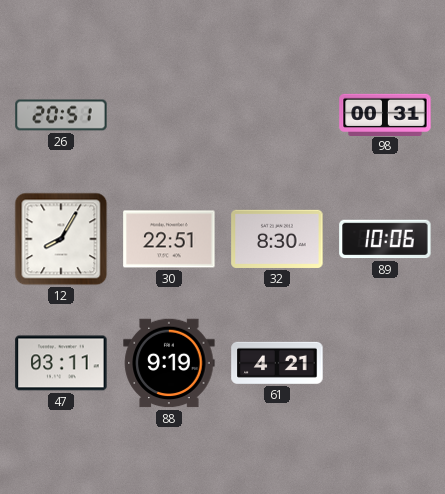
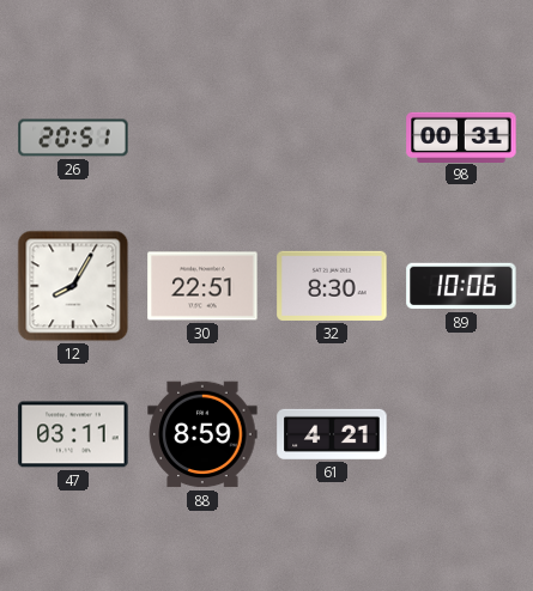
88: 9:19 -> 8:59 (202, 434)
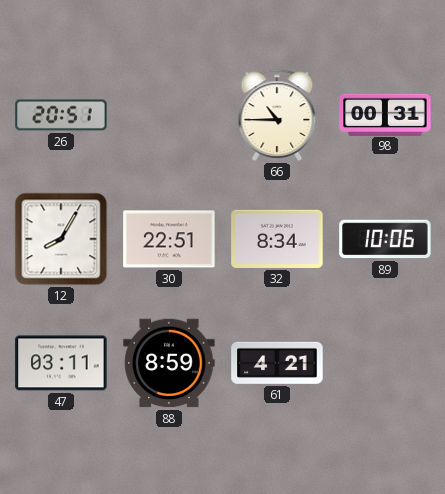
66: none -> 10:45 (277, 115)
32: 8:30 -> 8:34 (277, 239)
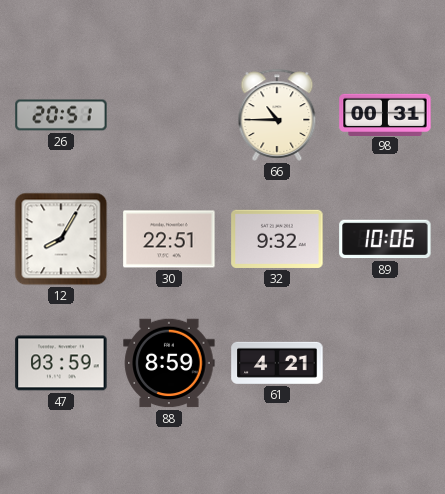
32: 8:34 -> 9:32 (277, 239)
47: 03:11 -> 03:59 (61, 363)
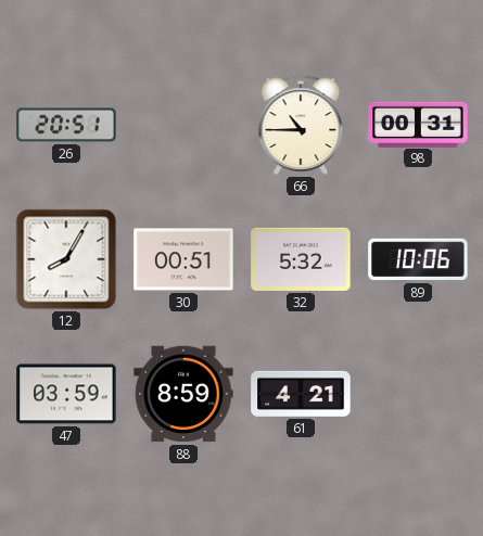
30: 22:51 -> 00:51 (183, 259)
32: 9:32 -> 5:32 (301, 259)
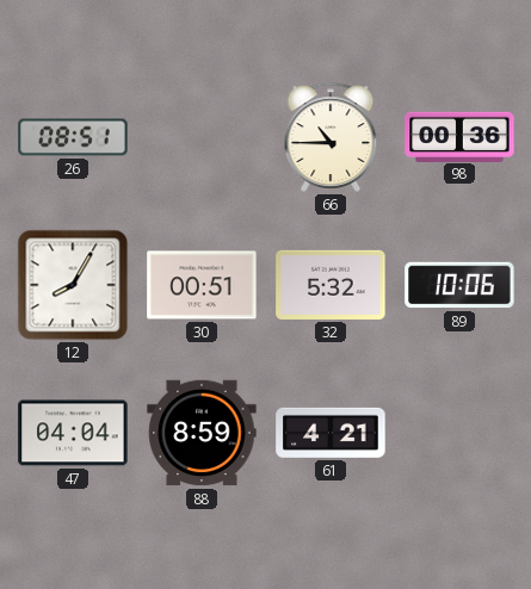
26: 20:51 -> 08:51 (73, 137)
98: 00:31 -> 00:36 (459, 136)
47: 03:59 -> 04:04 (73, 433)
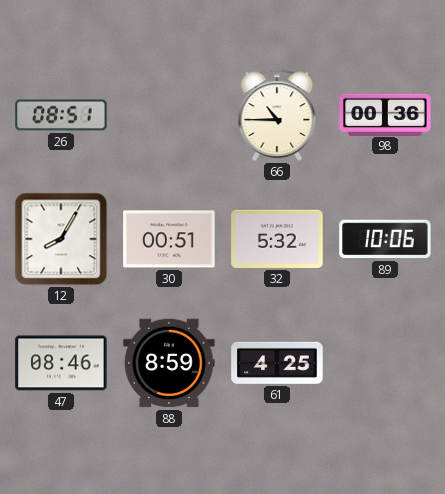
47: 04:04 -> 08:46 (61, 363)
61: 4:21 -> 4:25 (277, 363)
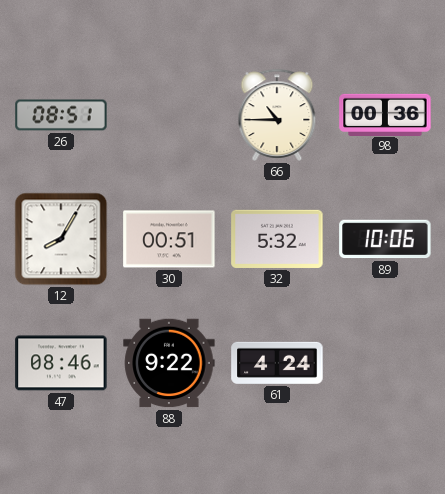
88: 8:59 -> 9:22 (169, 363)
61: 4:25 -> 4:24 (277, 363)
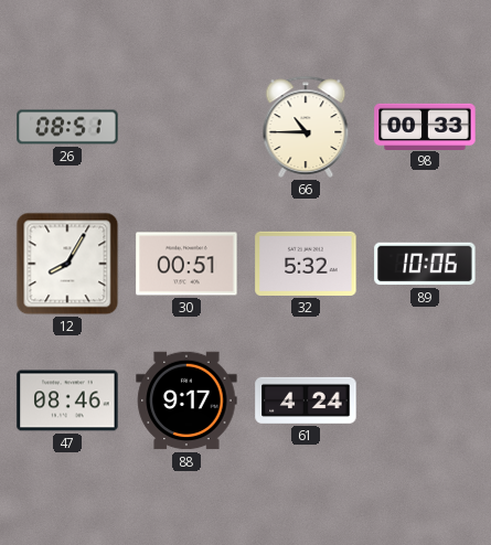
98: 00:36 -> 00:33 (425, 126)
88: 9:22 -> 9:17 (186, 400)
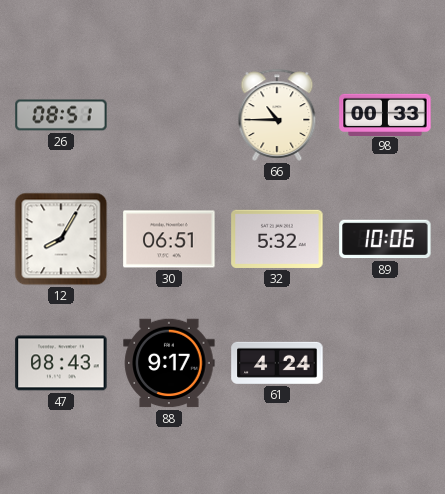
30: 00:51 -> 06:51 (169, 239)
47: 08:46 -> 08:43 (61, 363)
